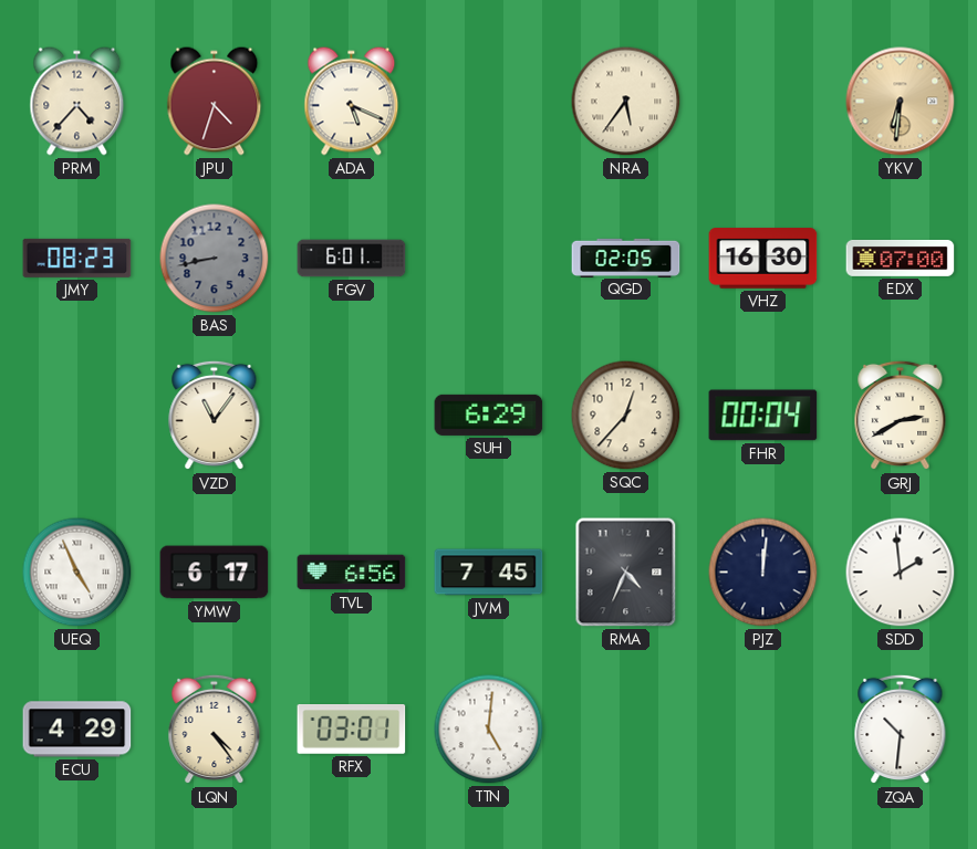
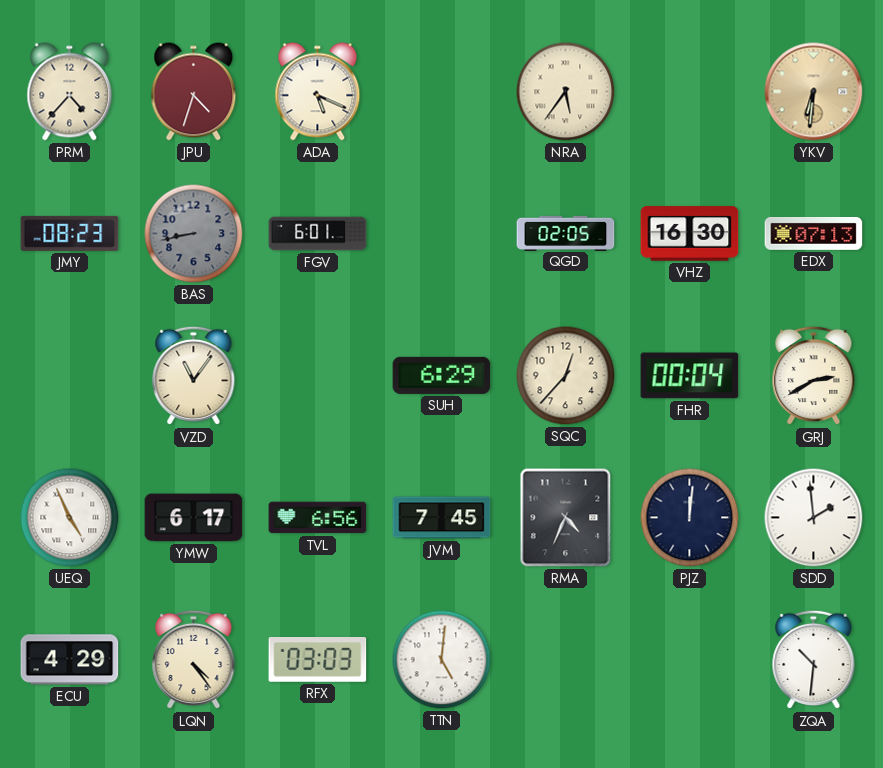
EDX: 07:00 -> 07:13 (814, 233)
RFX: 03:01 -> 03:03 (318, 660)
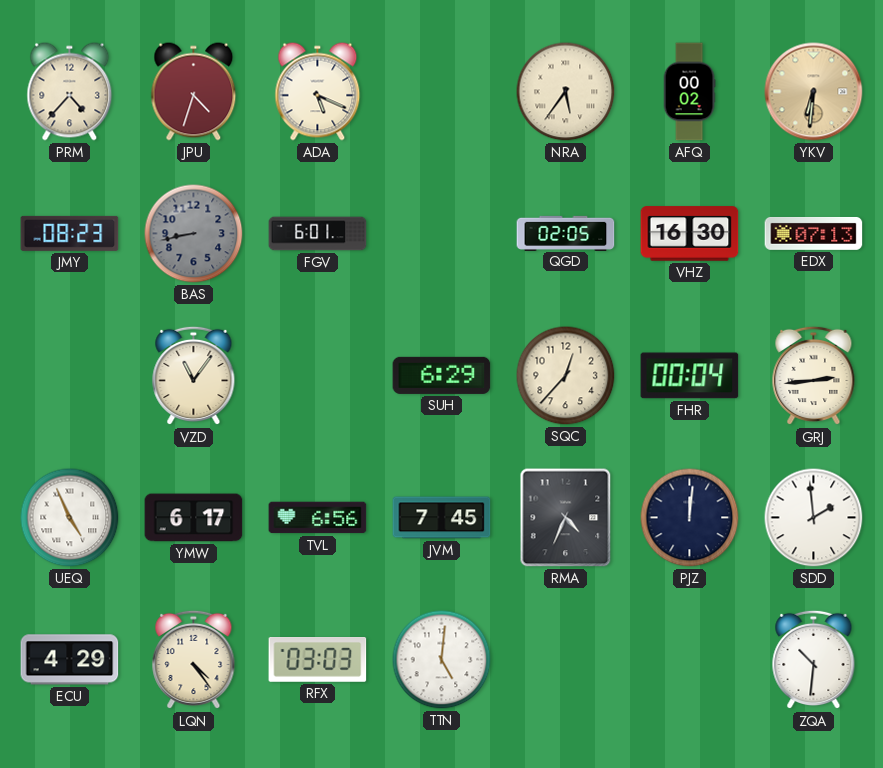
AFQ: none -> 00:02 (689, 92)
GRJ: 2:40 -> 2:44 (814, 376)
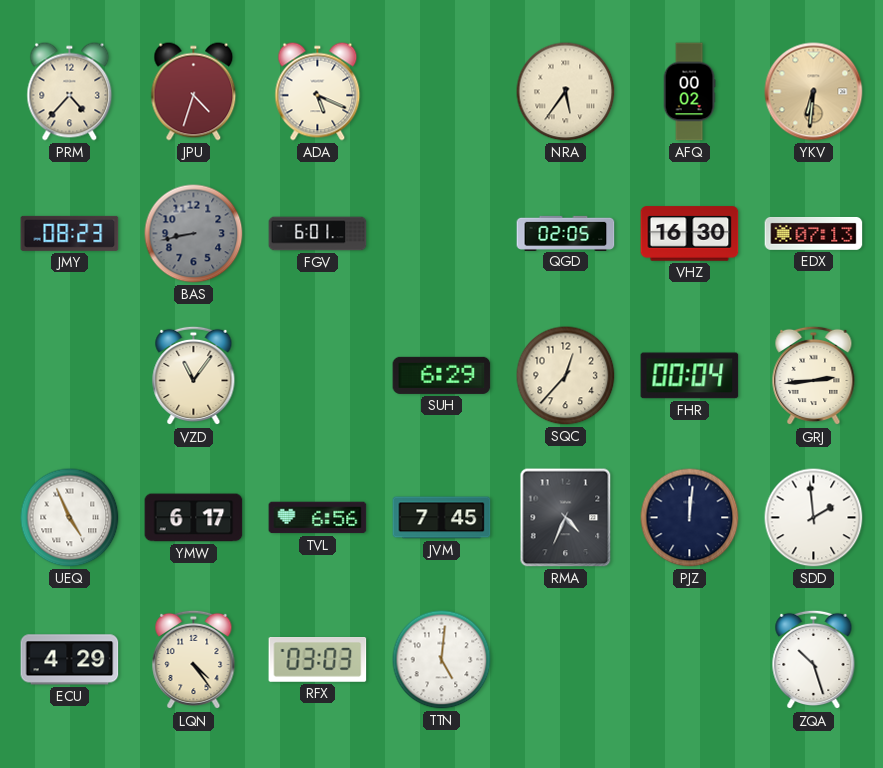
ZQA: 10:31 -> 10:27 (814, 660)
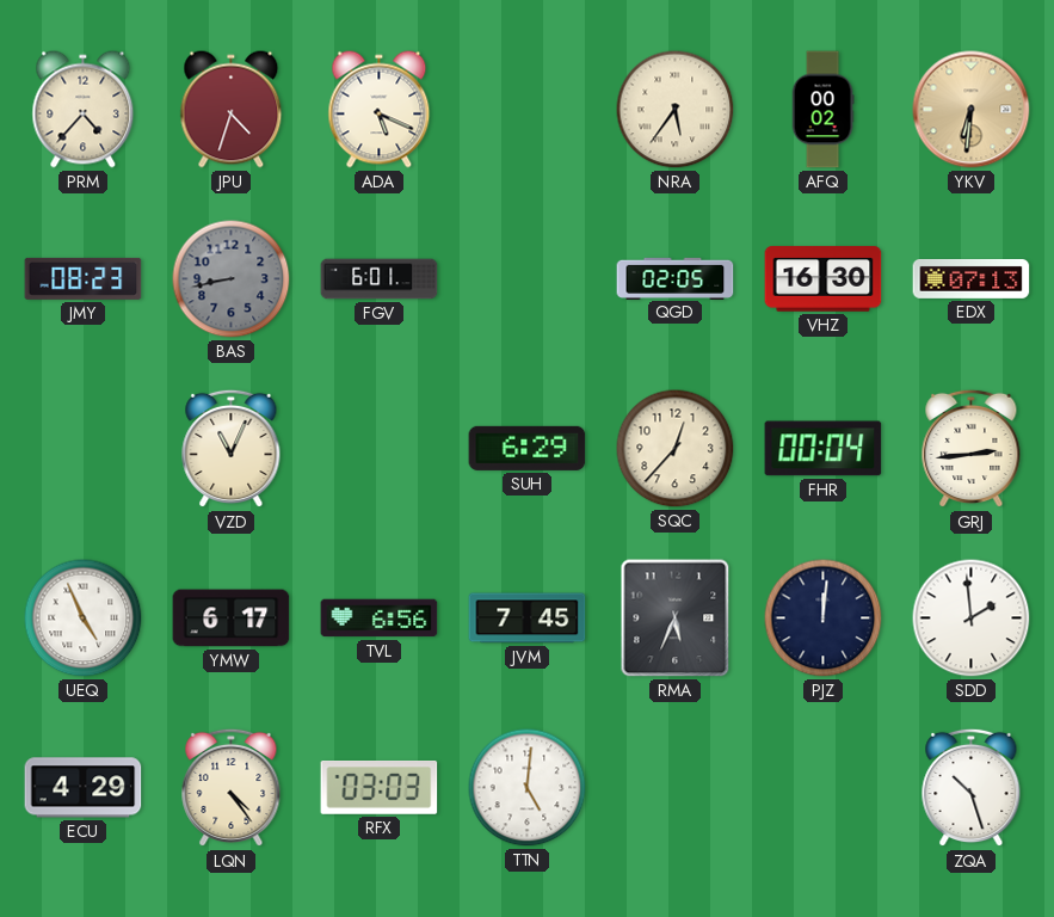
VZD: 11:06 -> 11:04 (232, 449)
RMA: 4:34 -> 5:34 (676, 618)
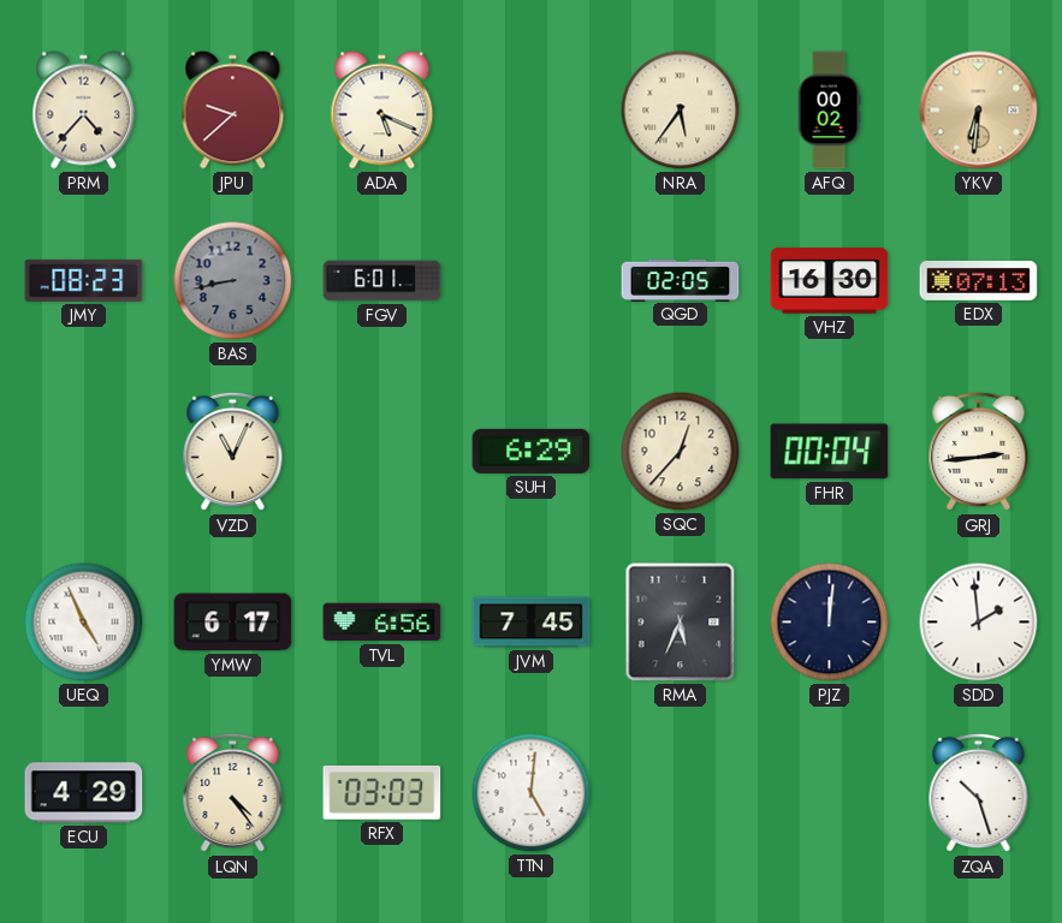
JPU: 4:33 -> 9:38 (233, 111)
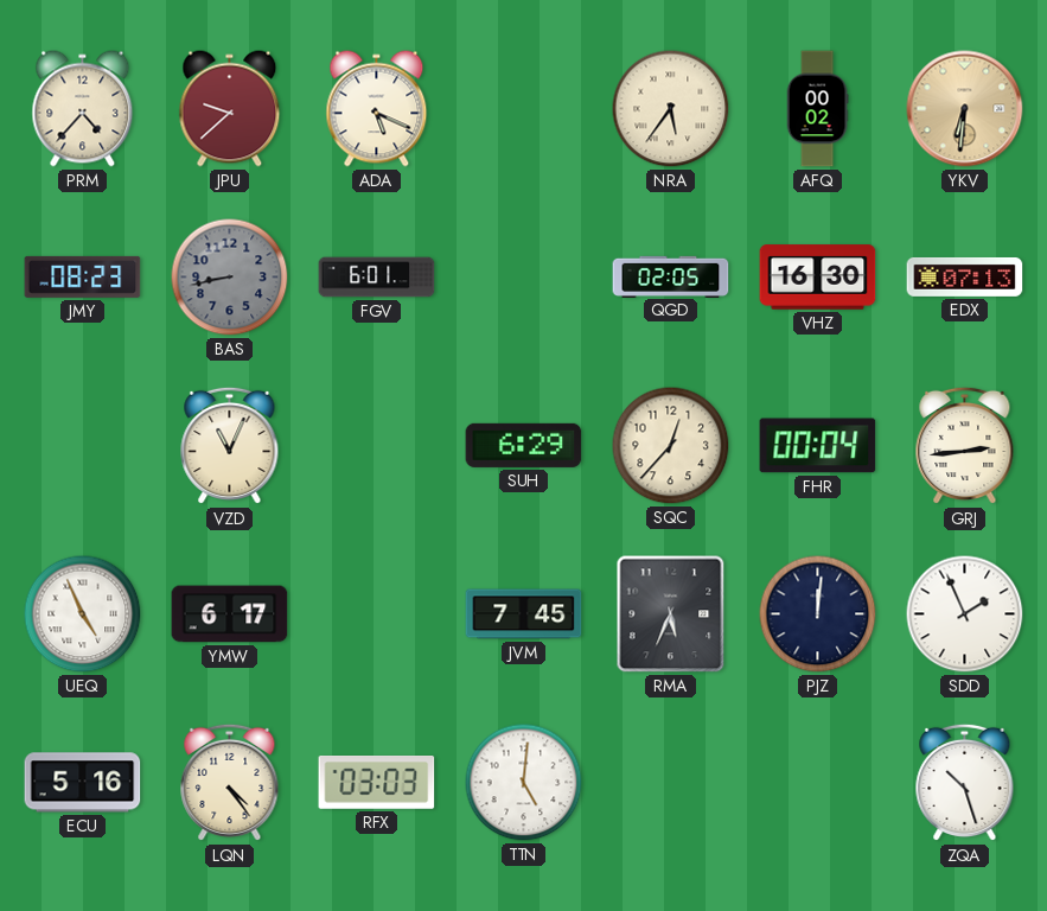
TVL: 6:56 -> none (382, 623)
SDD: 1:59 -> 1:56 (965, 614)
ECU: 4:29 -> 5:16 (83, 783)
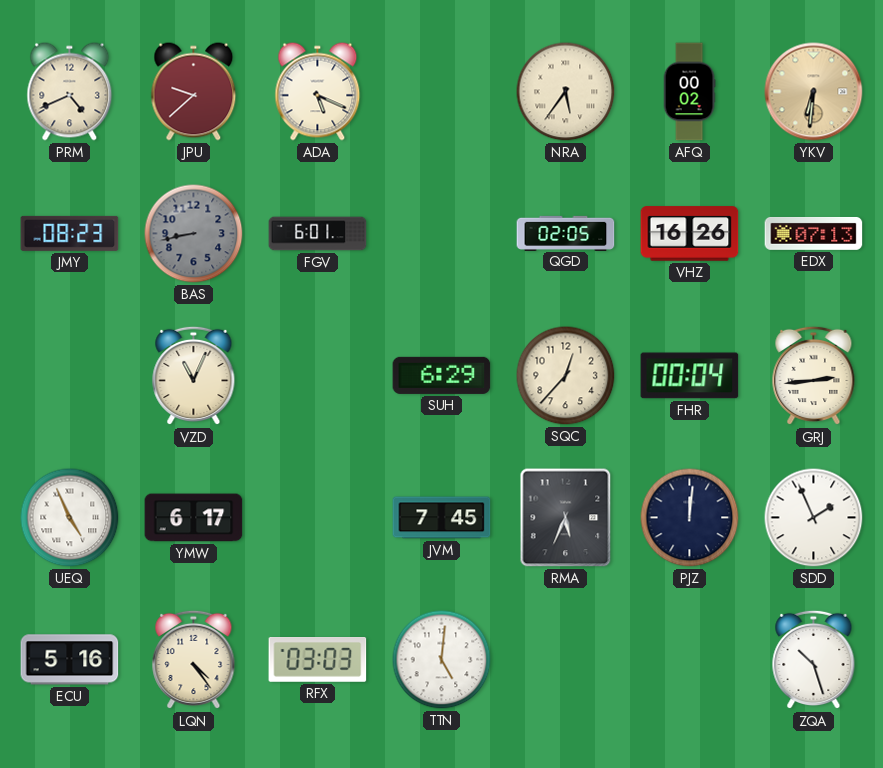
PRM: 4:37 -> 4:41 (70, 92)
VHZ: 16:30 -> 16:26 (690, 234)
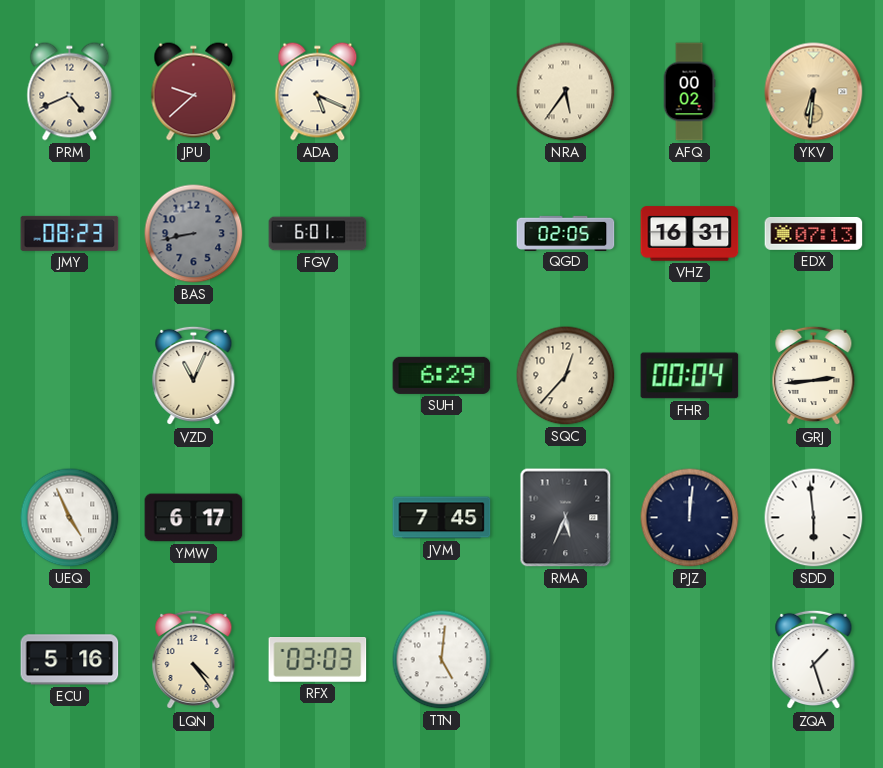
VHZ: 16:26 -> 16:31 (690, 234)
SDD: 1:56 -> 5:59 (814, 518)
ZQA: 10:27 -> 1:27 (814, 660)
